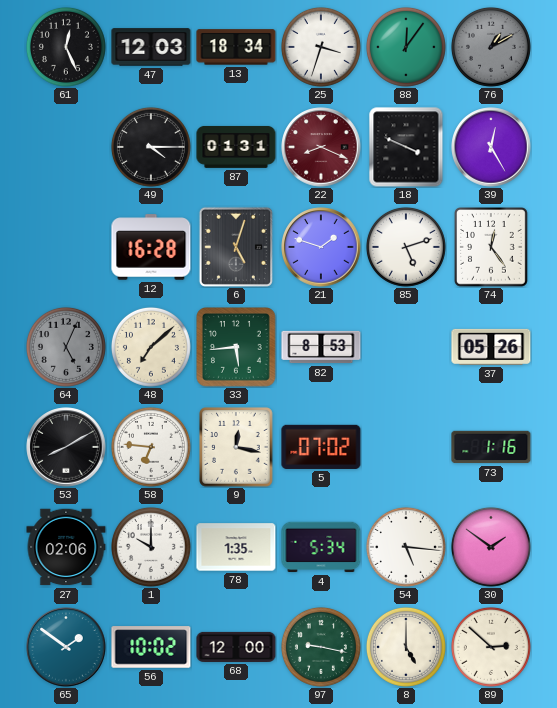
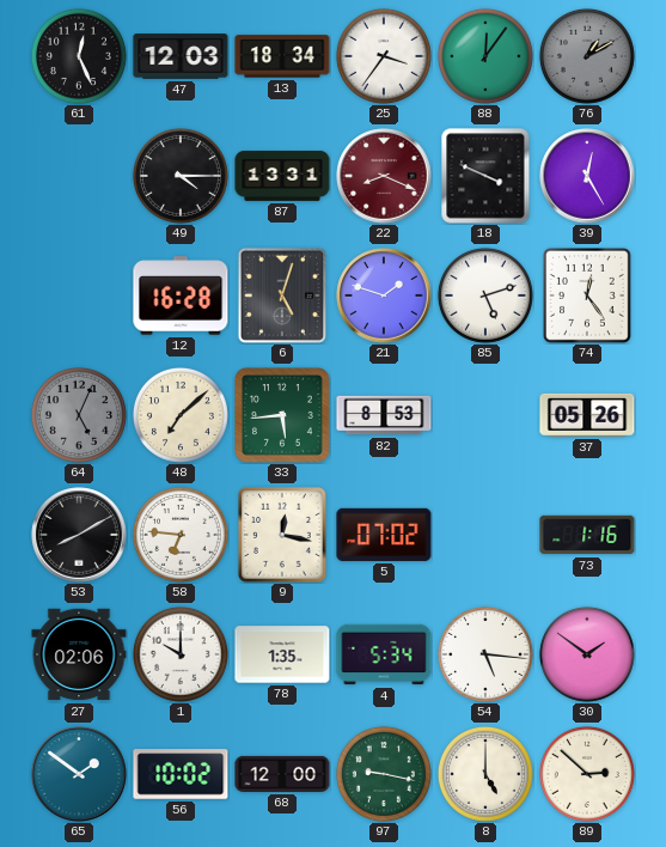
25: 3:33 -> 3:36 (384, 56)
87: 01:31 -> 13:31 (282, 176)
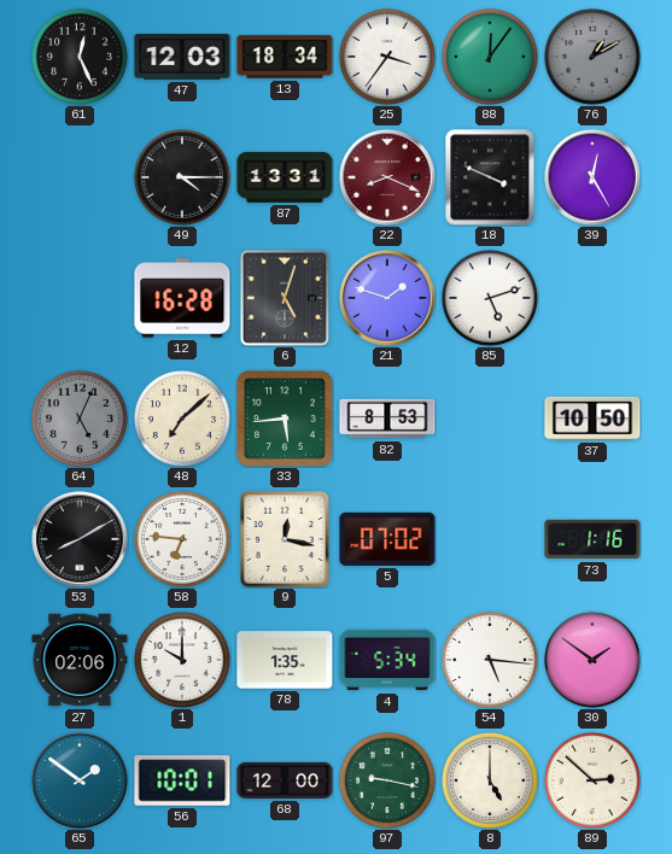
74: 12:24 -> none (588, 295)
37: 05:26 -> 10:50 (592, 419)
56: 10:02 -> 10:01 (182, 780)
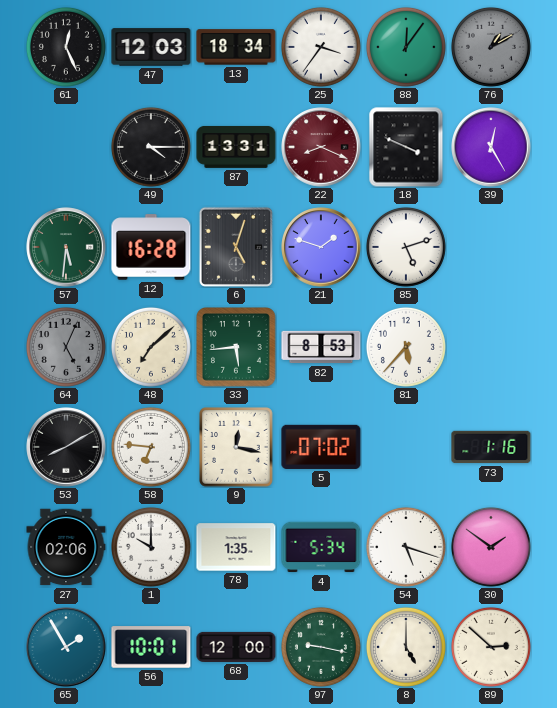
57: none -> 5:31 (66, 247)
81: none -> 5:37 (406, 347)
37: 10:50 -> none (592, 419)
54: 5:16 -> 5:18 (406, 547)
65: 1:51 -> 1:55 (66, 647)
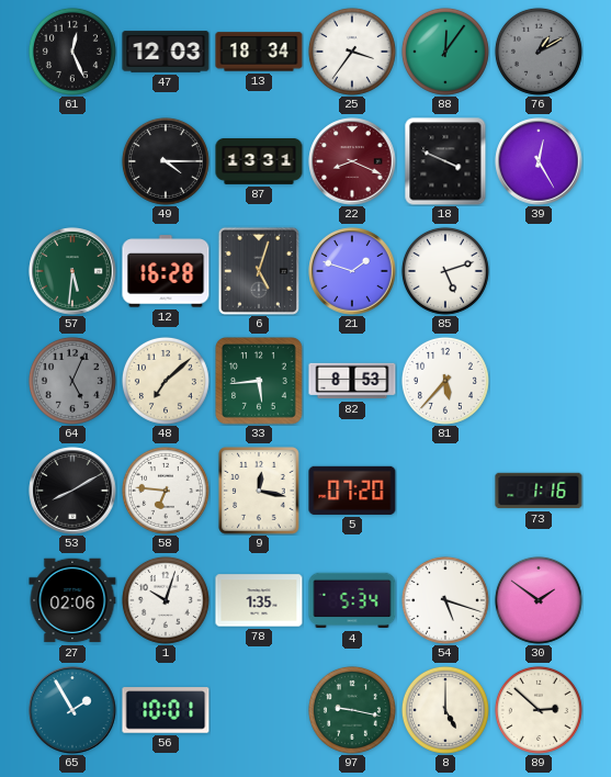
5: 07:02 -> 07:20 (352, 491)
1: 10:00 -> 10:03 (166, 600)
68: 12:00 -> none (236, 647)
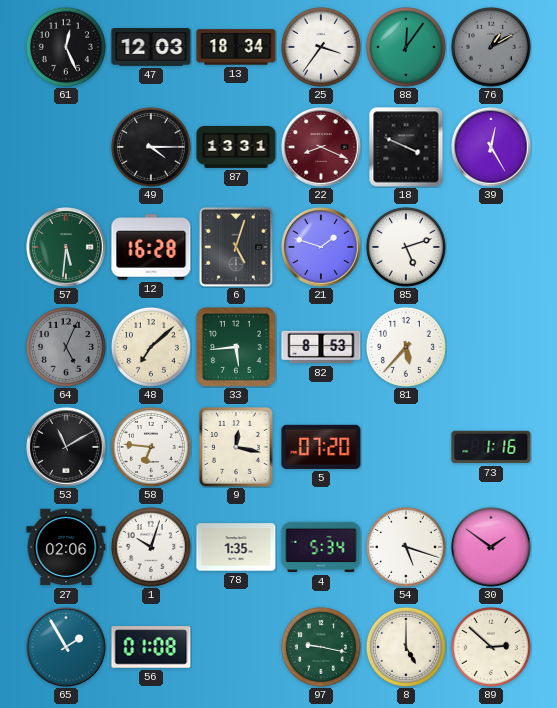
53: 8:10 -> 11:10 (66, 447)
56: 10:01 -> 01:08 (151, 647)
